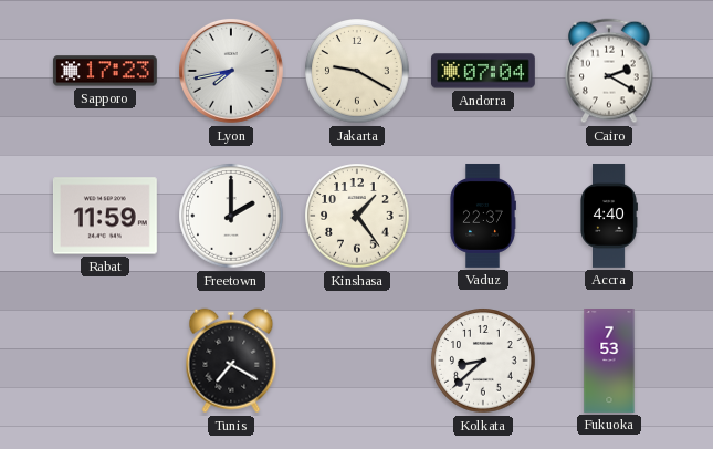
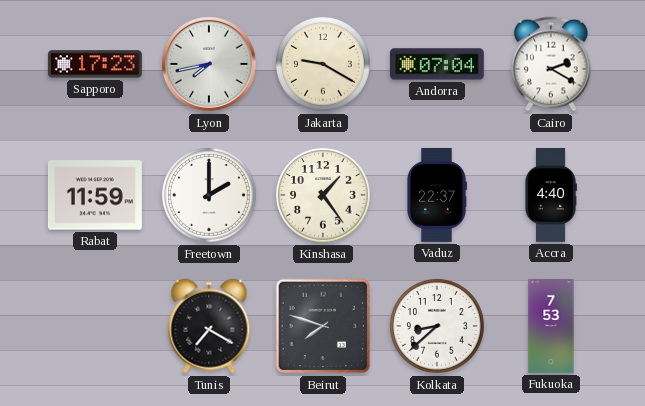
Beirut: none -> 7:48 (323, 326)
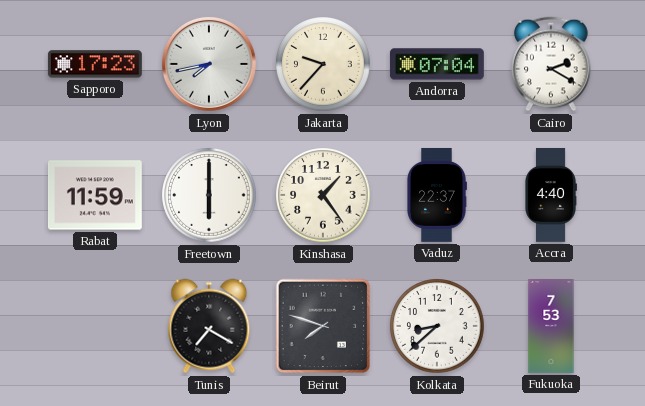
Jakarta: 9:20 -> 9:37 (323, 64)
Freetown: 2:00 -> 6:00 (209, 195)
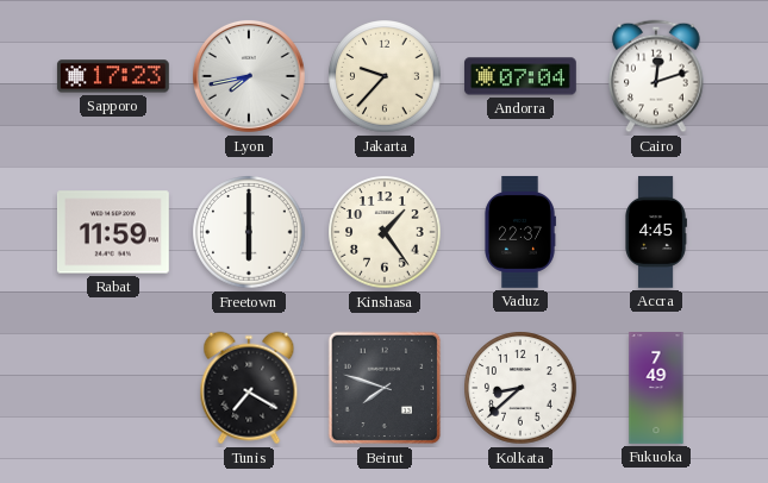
Cairo: 2:20 -> 12:12 (656, 76)
Accra: 4:40 -> 4:45 (656, 232)
Fukuoka: 7:53 -> 7:49 (656, 389)
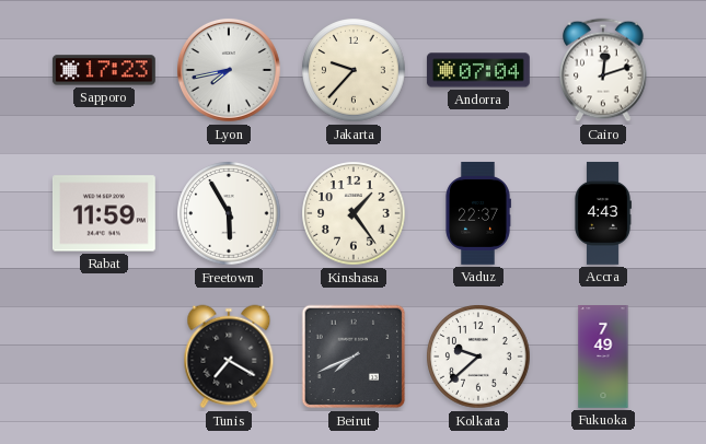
Freetown: 6:00 -> 5:55 (229, 213)
Accra: 4:45 -> 4:43 (603, 213)
Beirut: 7:48 -> 7:41 (354, 357)
Kolkata: 8:38 -> 9:38 (478, 357)
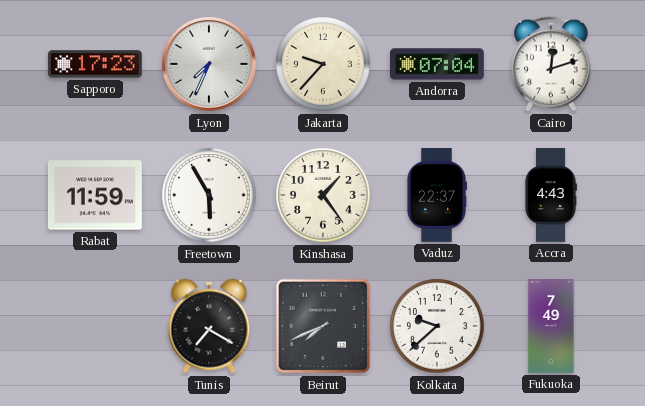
Lyon: 7:43 -> 7:34 (210, 65)
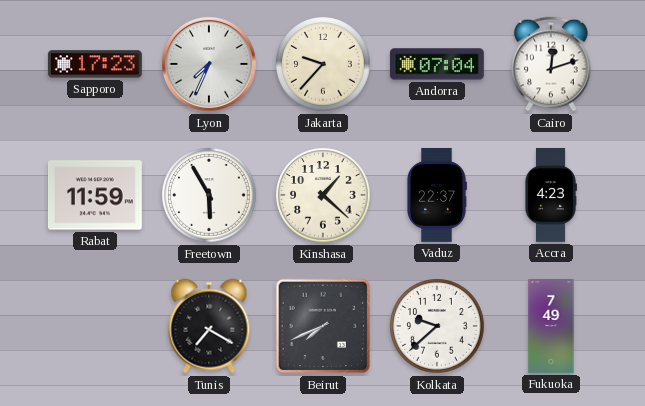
Kinshasa: 1:24 -> 1:22 (323, 195)
Accra: 4:43 -> 4:23 (551, 195)
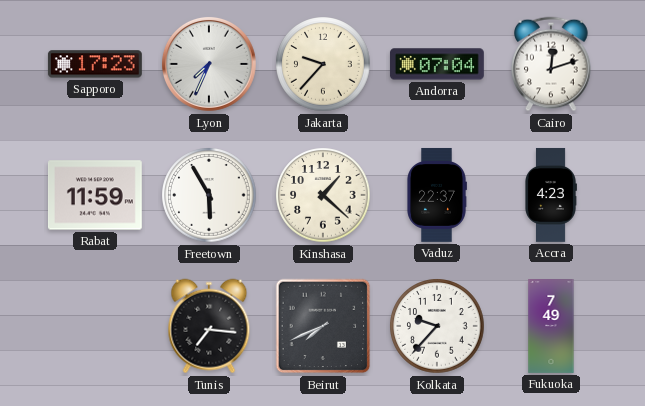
Tunis: 7:20 -> 7:16 (209, 326)
Kolkata: 9:38 -> 9:37 (437, 326)
